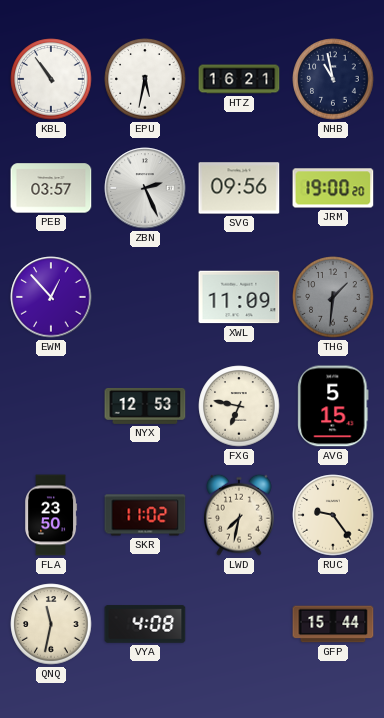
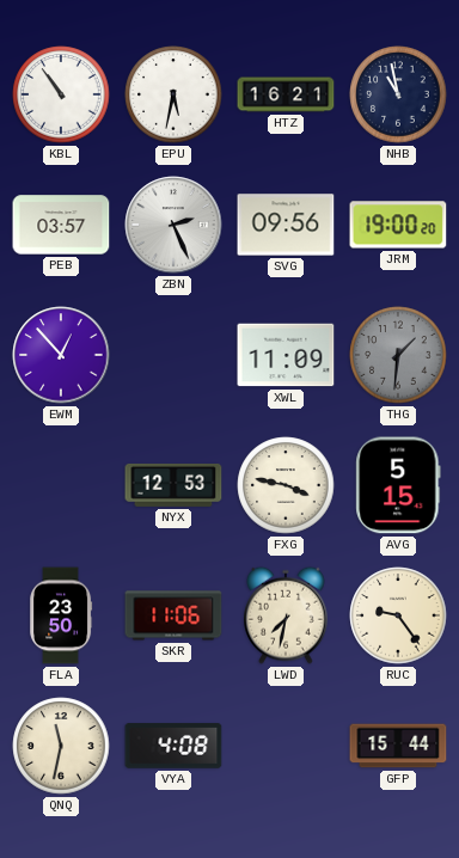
FXG: 6:47 -> 3:47 (286, 485)
SKR: 11:02 -> 11:06 (173, 615)
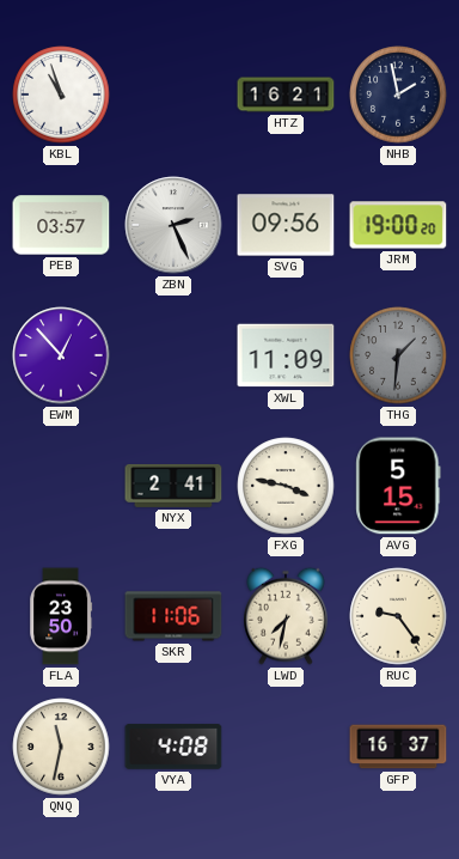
KBL: 10:54 -> 10:57 (61, 95)
EPU: 5:32 -> none (173, 94)
NHB: 10:58 -> 1:58 (398, 95)
NYX: 12:53 -> 2:41 (173, 486)
GFP: 15:44 -> 16:37 (398, 747)
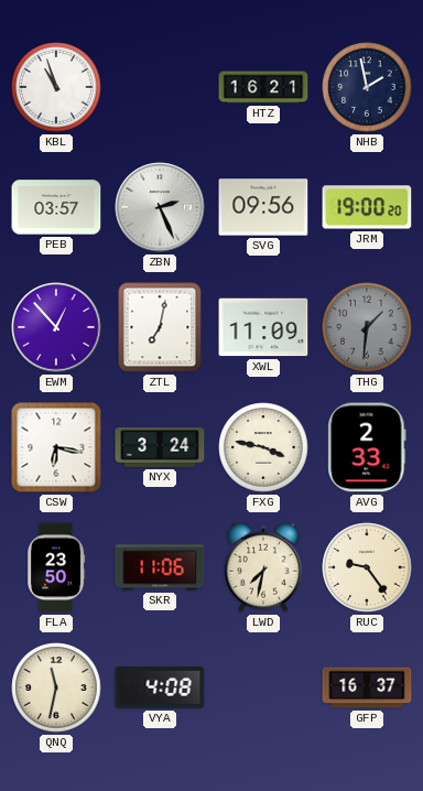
ZTL: none -> 7:02 (160, 327)
CSW: none -> 6:17 (56, 447)
NYX: 2:41 -> 3:24 (160, 447)
AVG: 5:15 -> 2:33 (367, 447)
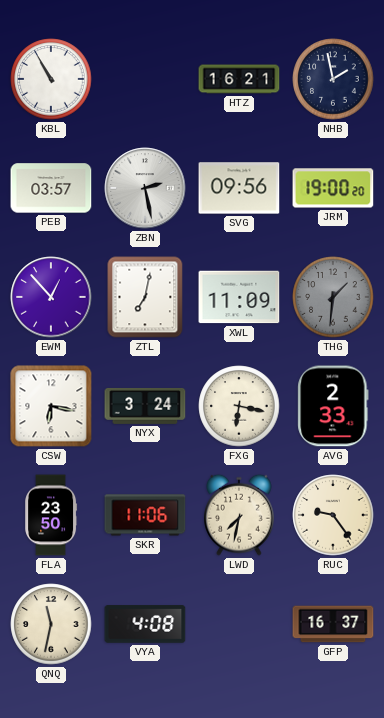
KBL: 10:57 -> 10:55 (51, 79)
ZBN: 2:26 -> 2:28 (145, 188)
FXG: 3:47 -> 6:17 (239, 406)
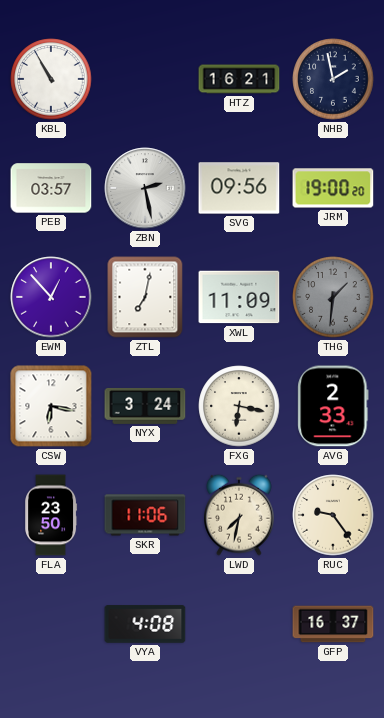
QNQ: 11:32 -> none (51, 624)
